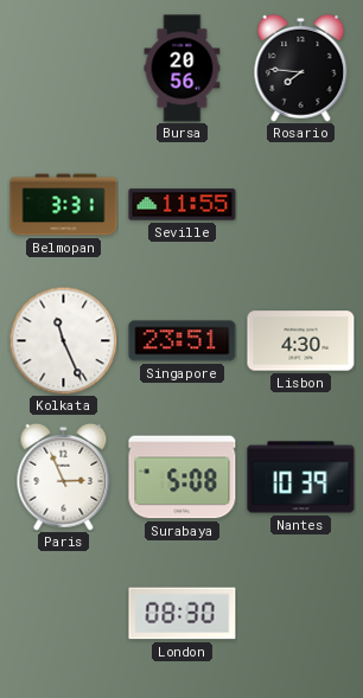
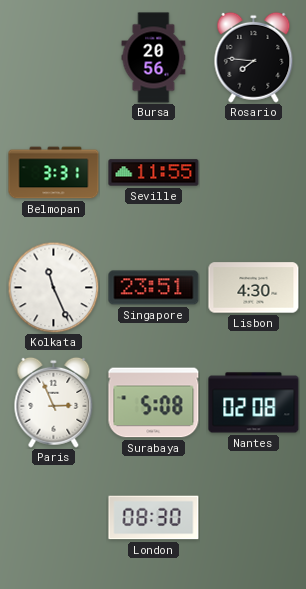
Nantes: 10:39 -> 02:08 (254, 403)
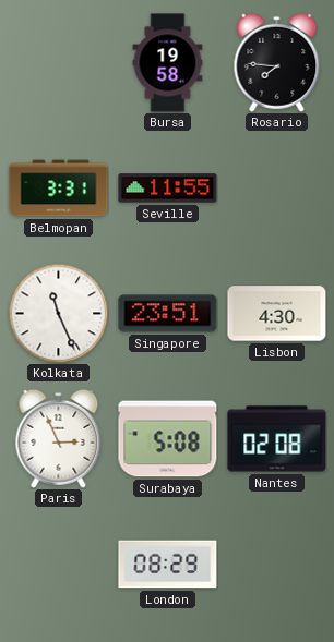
Bursa: 20:56 -> 19:58 (168, 63)
London: 08:30 -> 08:29 (168, 565)
